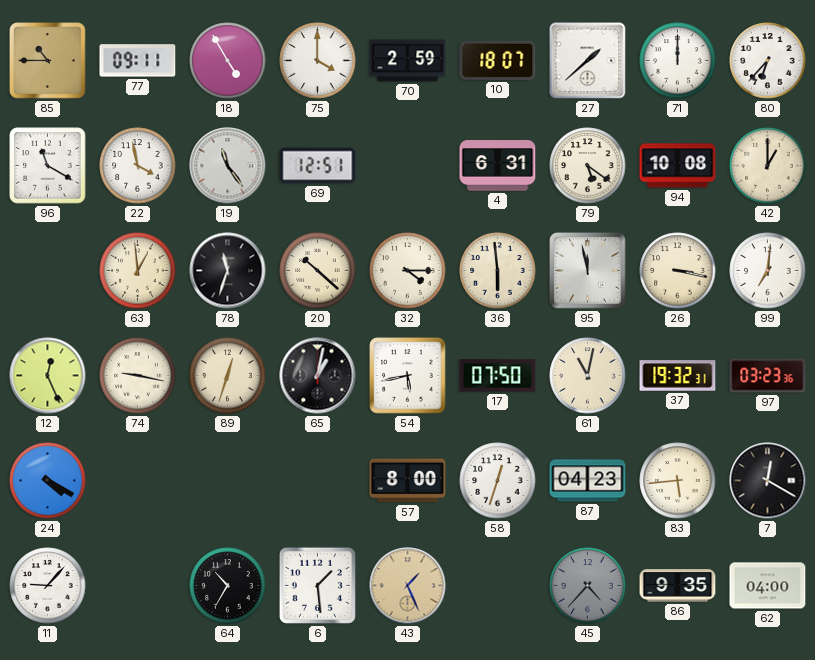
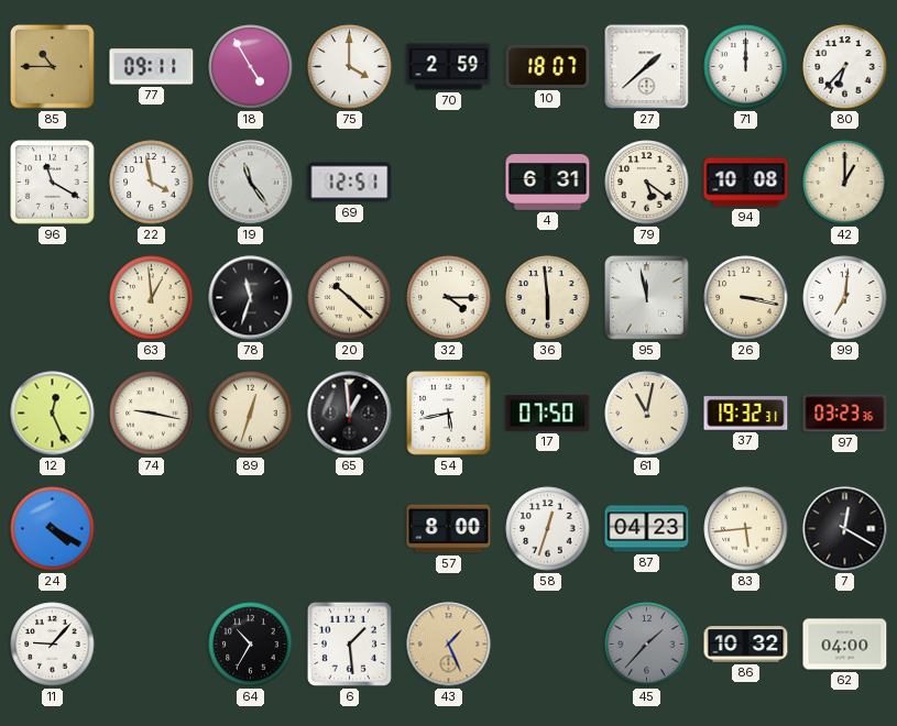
65: 1:02 -> 12:59 (350, 414)
45: 4:37 -> 1:37 (647, 645)
86: 9:35 -> 10:32 (746, 645)
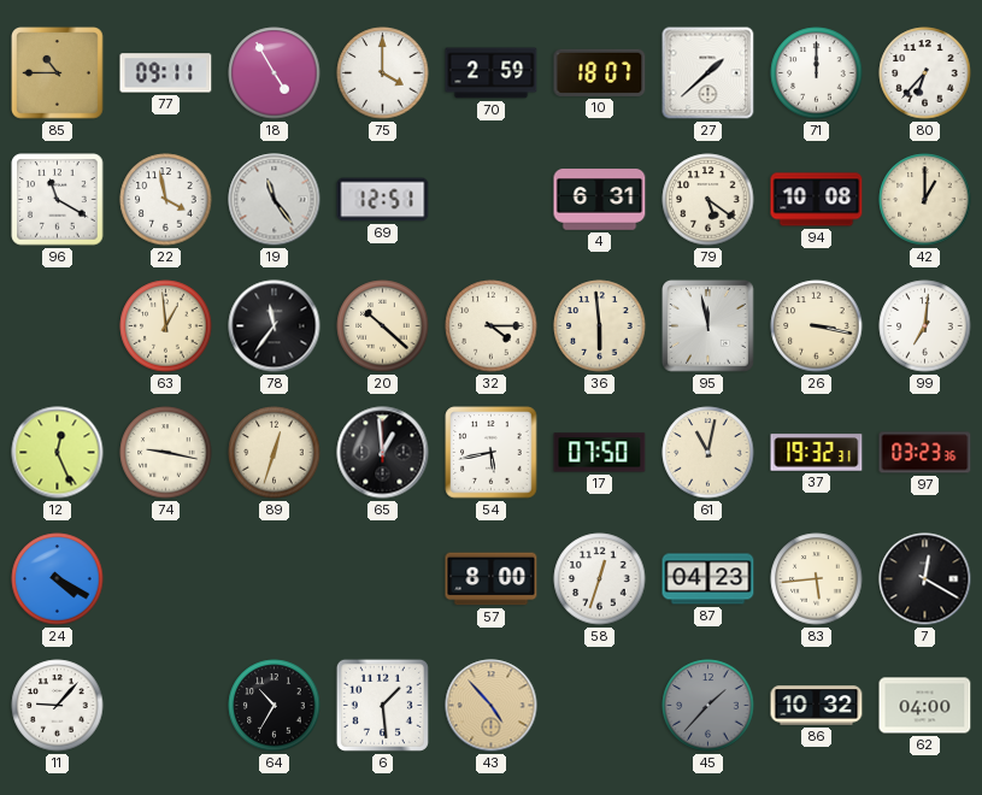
78: 11:33 -> 11:36 (275, 326)
43: 1:26 -> 4:53 (492, 706)
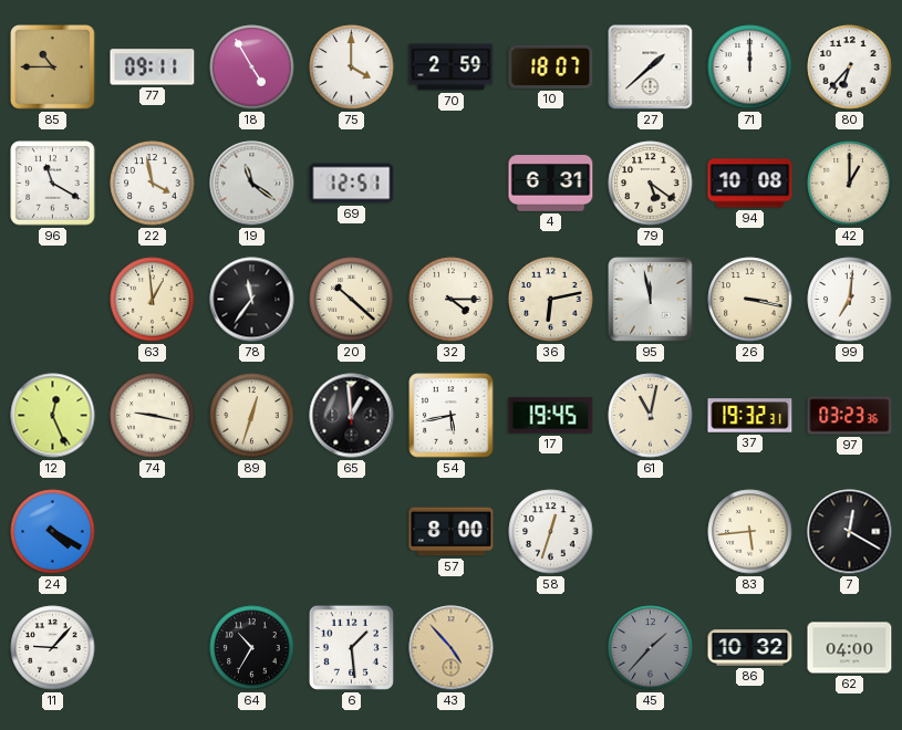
19: 11:24 -> 11:21 (252, 184)
36: 5:59 -> 6:13 (551, 300)
17: 07:50 -> 19:45 (551, 416)
87: 04:23 -> none (708, 579)
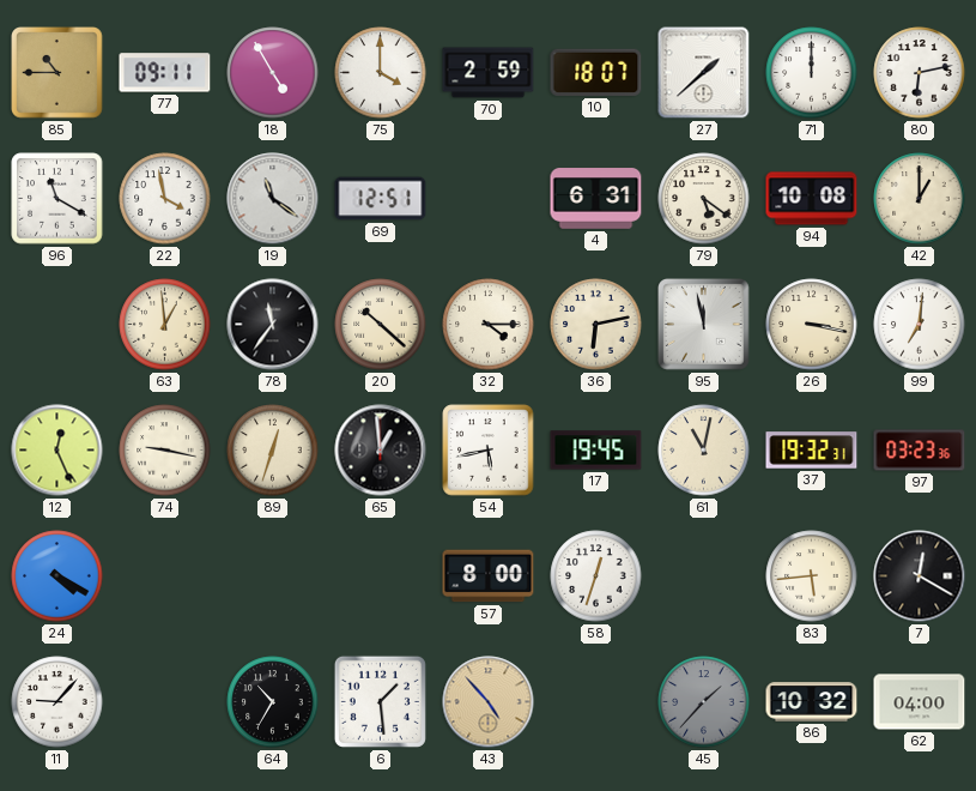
80: 6:37 -> 6:13 (920, 73)
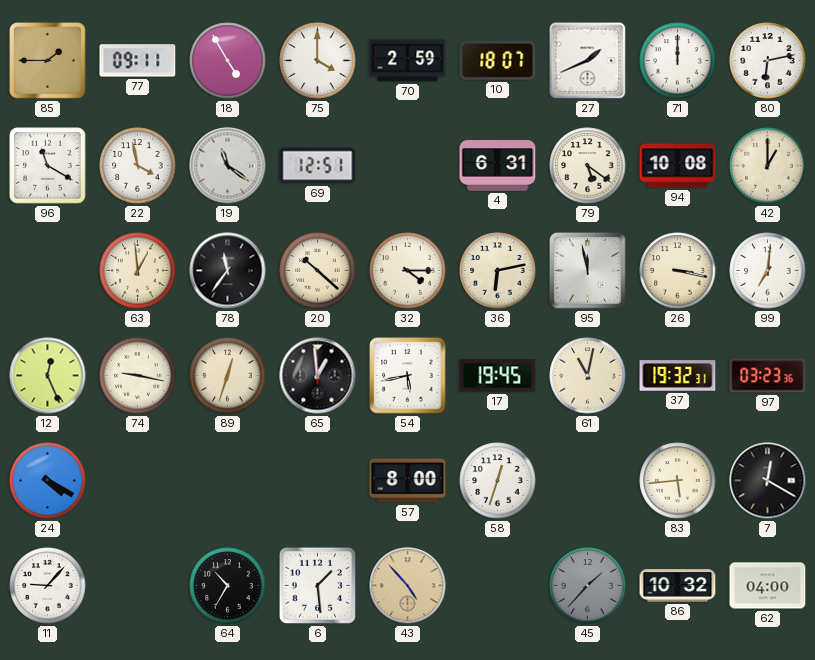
85: 10:45 -> 1:45 (48, 61)
27: 1:38 -> 1:41 (588, 61)
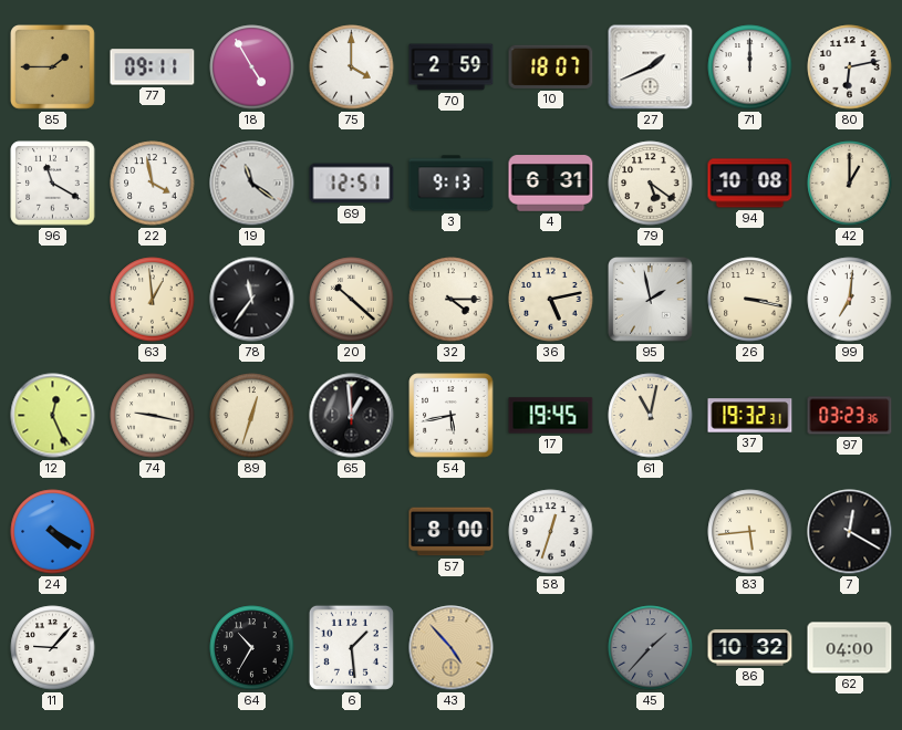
3: none -> 9:13 (452, 184)
36: 6:13 -> 5:13 (551, 300)
95: 11:58 -> 1:58 (651, 300)
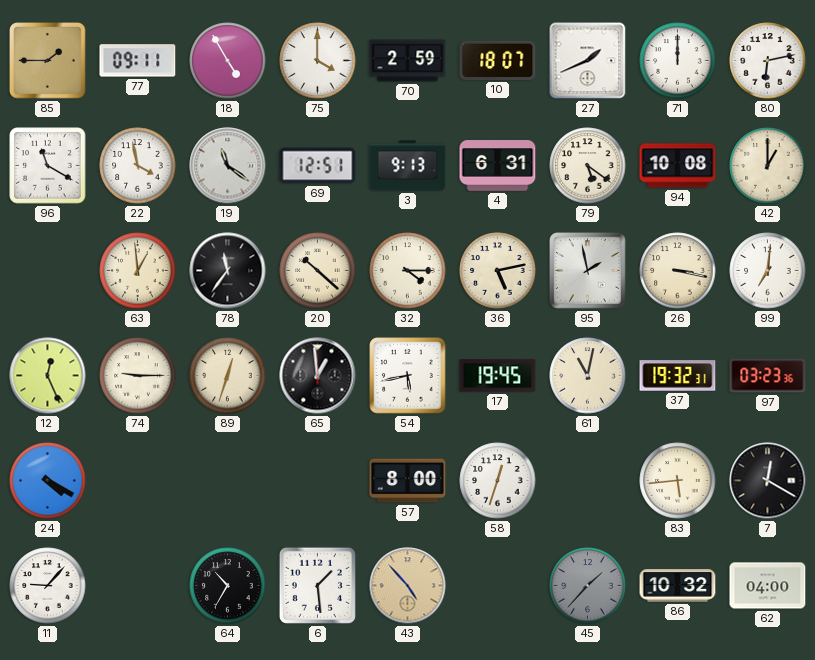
74: 9:17 -> 9:15 (138, 376)
